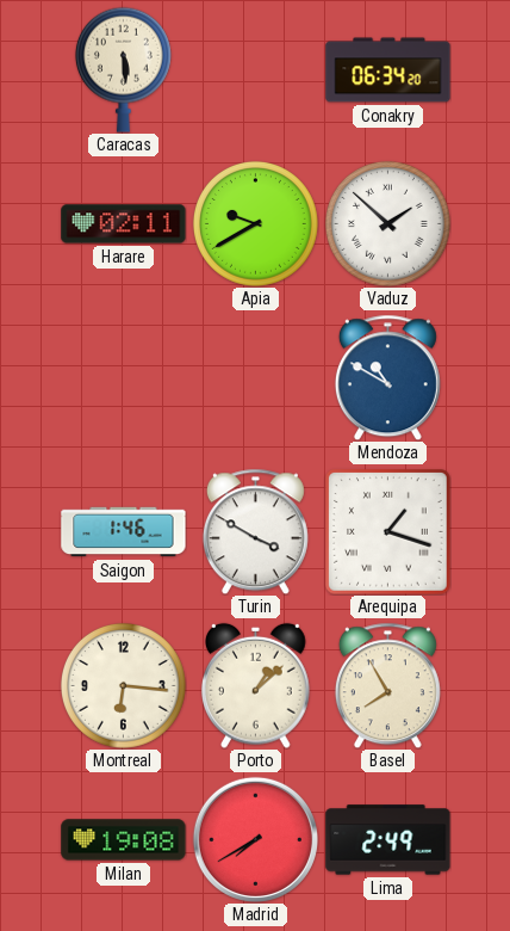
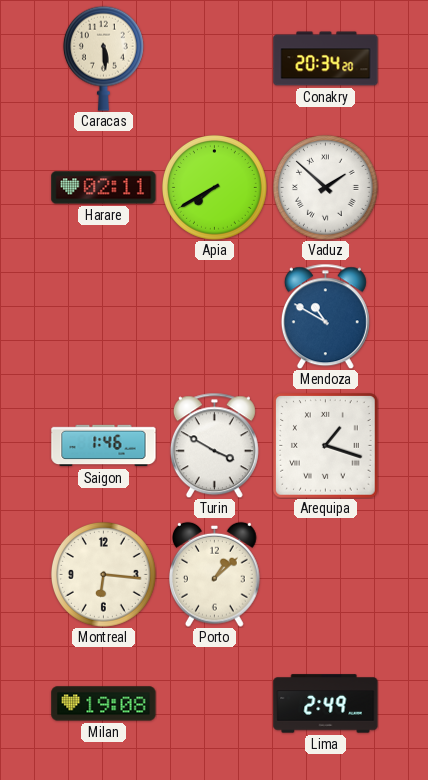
Conakry: 06:34 -> 20:34 (326, 59)
Apia: 9:40 -> 7:40 (214, 187)
Basel: 7:55 -> none (387, 685)
Madrid: 7:40 -> none (255, 839)
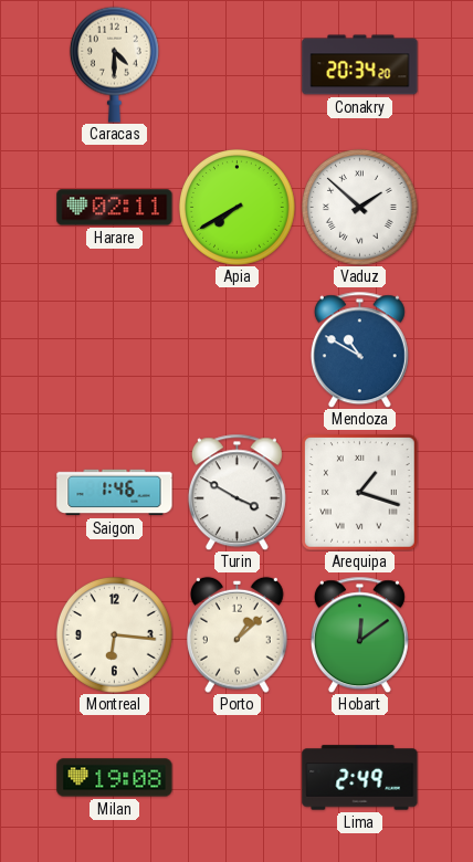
Caracas: 5:29 -> 4:30 (114, 64)
Hobart: none -> 12:09 (359, 634)
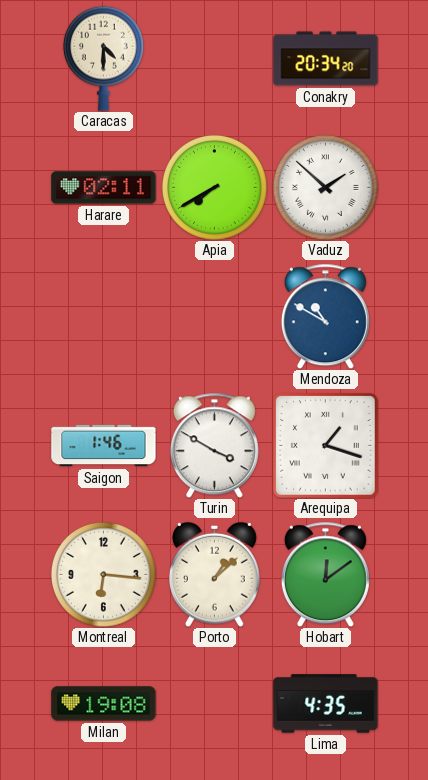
Lima: 2:49 -> 4:35 (326, 704)
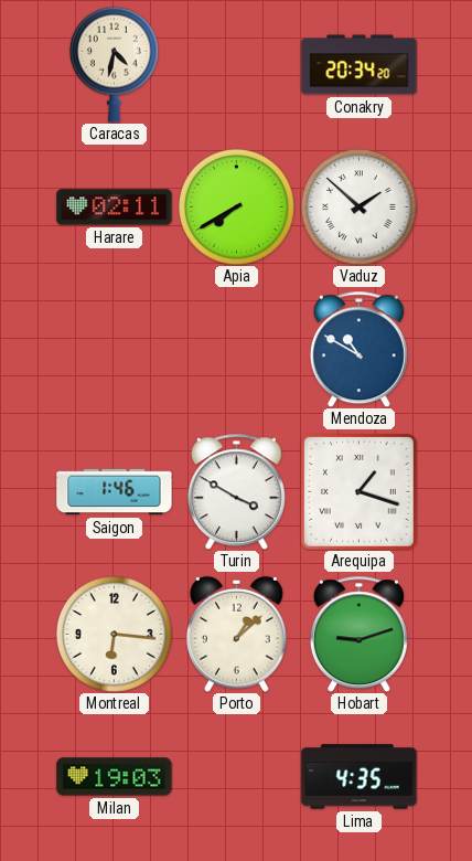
Caracas: 4:30 -> 4:32 (114, 64)
Hobart: 12:09 -> 9:12 (358, 634)
Milan: 19:08 -> 19:03 (115, 777)
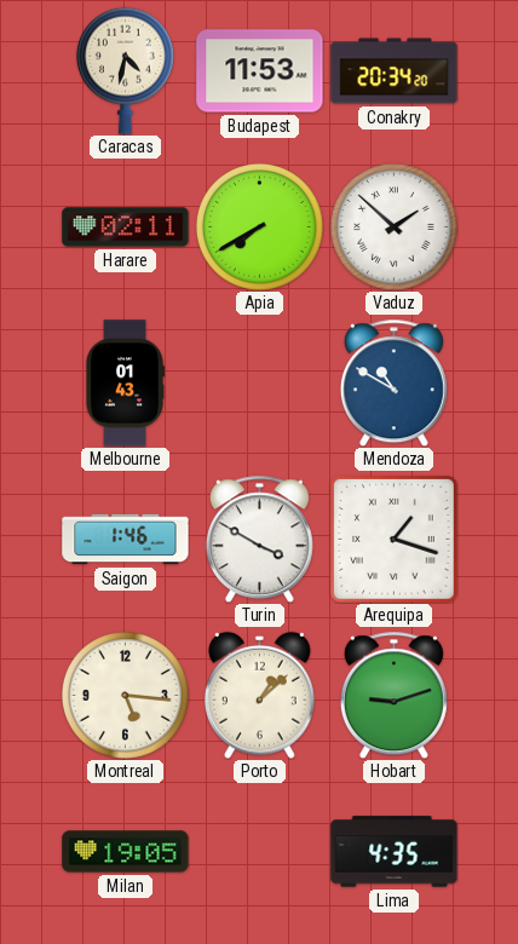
Budapest: none -> 11:53 (260, 71)
Melbourne: none -> 01:43 (126, 384)
Montreal: 6:16 -> 5:16 (125, 695)
Milan: 19:03 -> 19:05 (126, 852)
